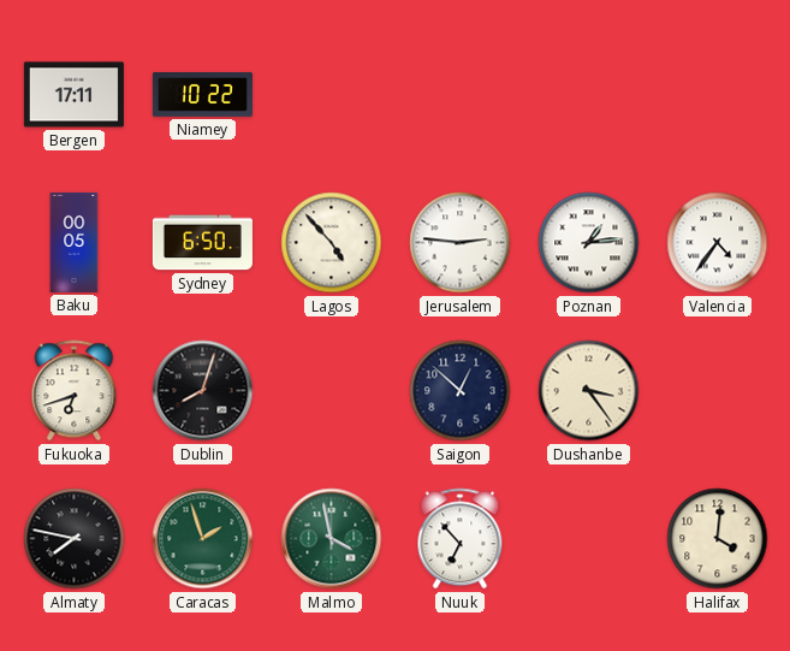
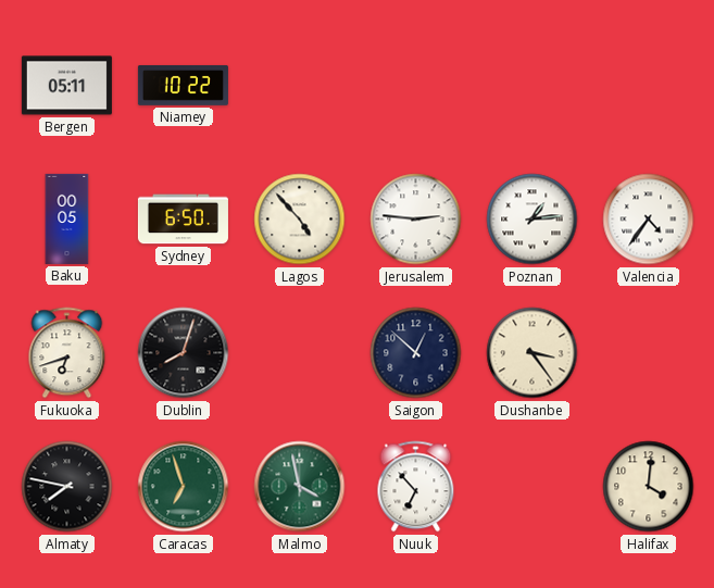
Bergen: 17:11 -> 05:11 (66, 86)
Caracas: 1:57 -> 6:57 (184, 487)
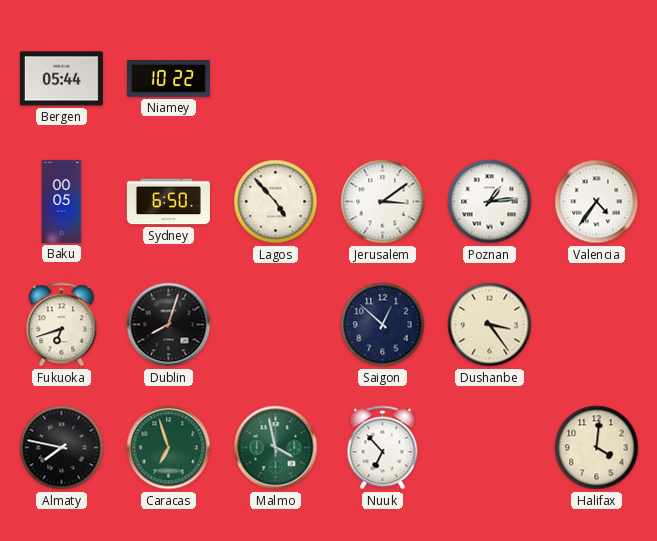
Bergen: 05:11 -> 05:44 (61, 79)
Jerusalem: 2:46 -> 3:09 (383, 202)
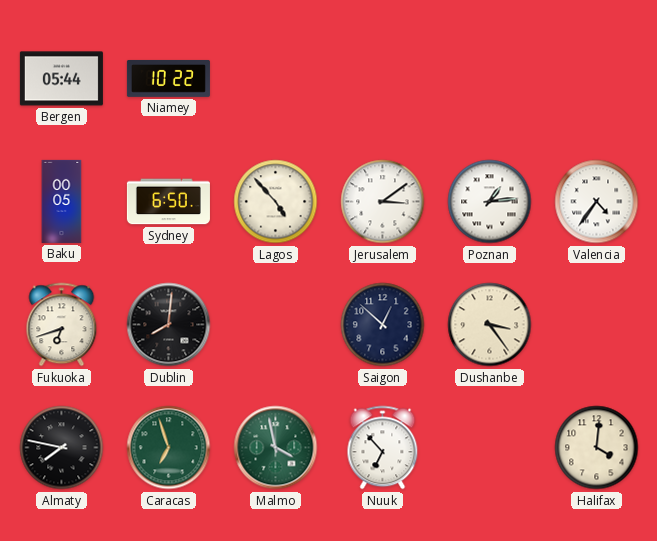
Dublin: 8:03 -> 8:01 (169, 325)
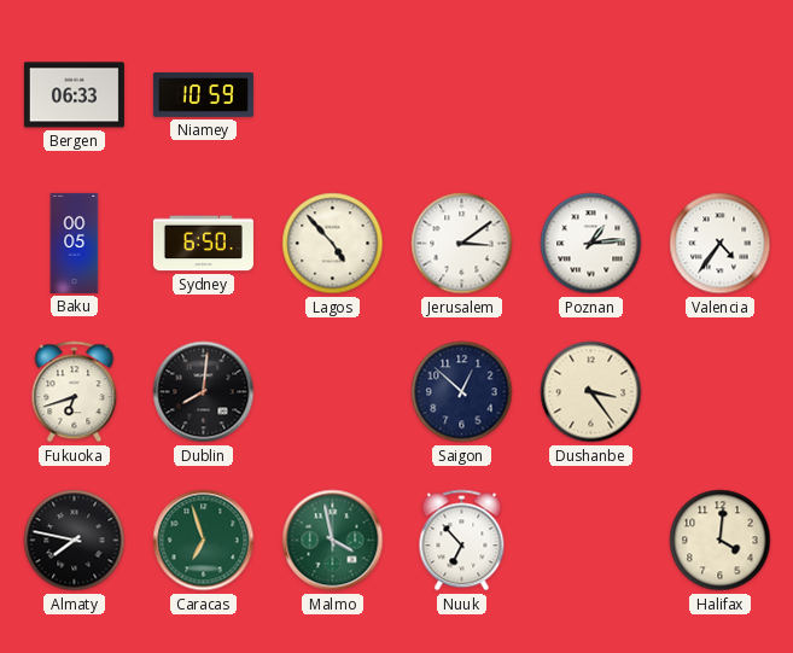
Bergen: 05:44 -> 06:33 (74, 95)
Niamey: 10:22 -> 10:59 (203, 94)
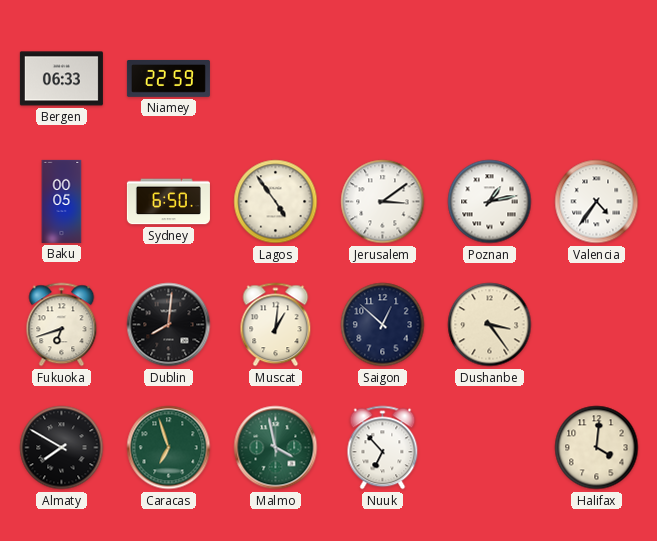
Niamey: 10:59 -> 22:59 (168, 78)
Lagos: 4:53 -> 4:54 (276, 202)
Poznan: 1:14 -> 1:13 (490, 202)
Muscat: none -> 1:01 (276, 325)
Almaty: 7:47 -> 7:50 (62, 448)
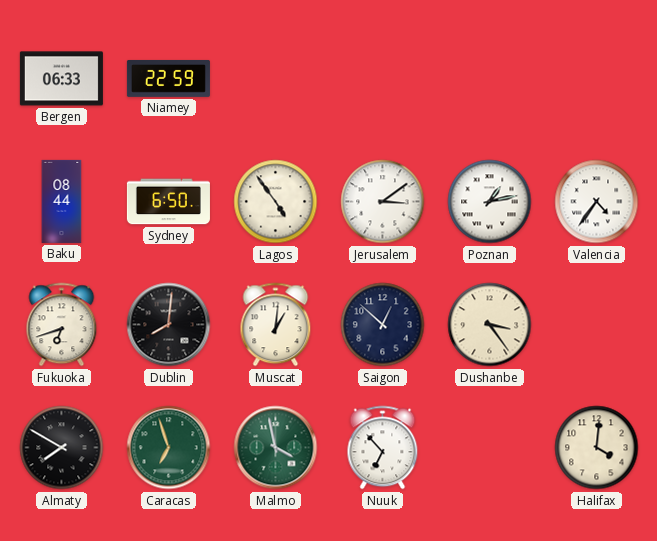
Baku: 00:05 -> 08:44 (62, 201)
